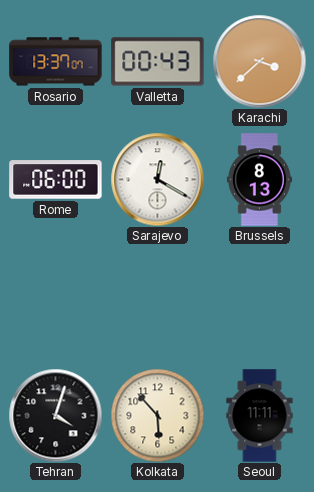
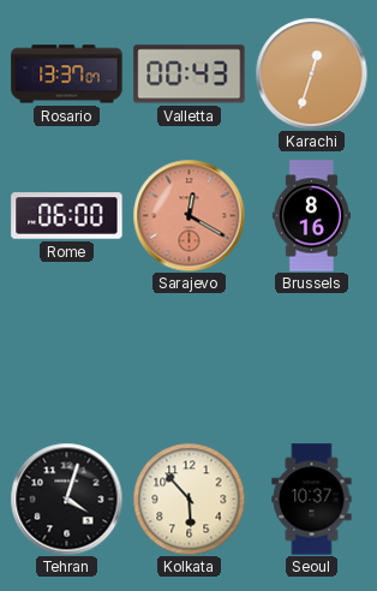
Karachi: 3:38 -> 12:33 (311, 73)
Sarajevo dial: white -> salmon (188, 215)
Brussels: 8:13 -> 8:16 (311, 216)
Seoul: 11:11 -> 10:37 (312, 500)
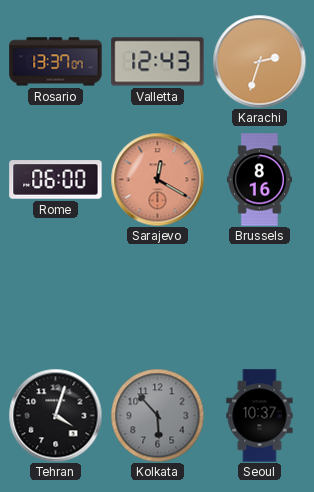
Valletta: 00:43 -> 12:43 (158, 62)
Karachi: 12:33 -> 2:33 (259, 61)
Kolkata dial: cream -> grey (157, 415)
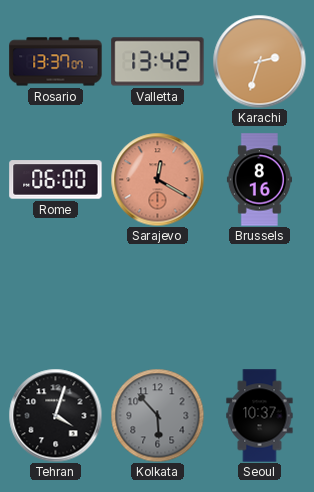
Valletta: 12:43 -> 13:42 (158, 62)
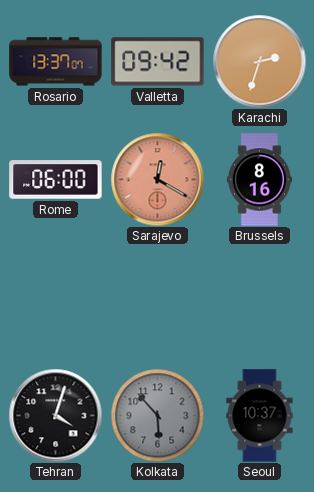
Valletta: 13:42 -> 09:42 (158, 62)
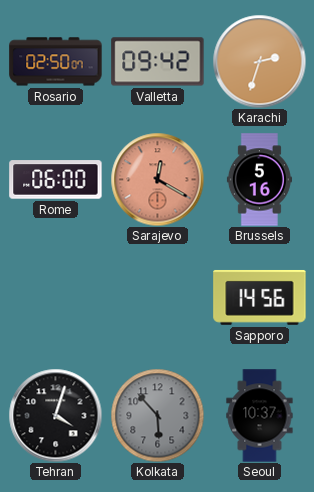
Rosario: 13:37 -> 02:50 (56, 62)
Brussels: 8:16 -> 5:16 (259, 180)
Sapporo: none -> 14:56 (260, 297)
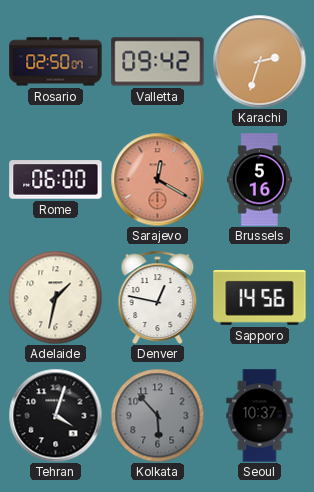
Adelaide: none -> 1:32 (55, 297)
Denver: none -> 12:47 (158, 297)
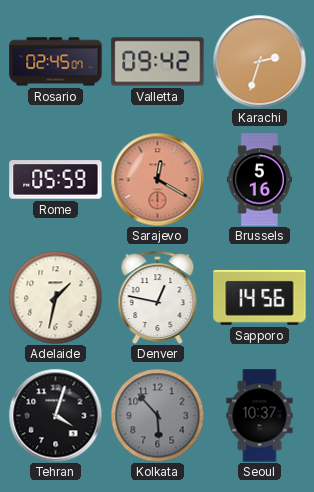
Rosario: 02:50 -> 02:45 (56, 62)
Rome: 06:00 -> 05:59 (56, 180)
